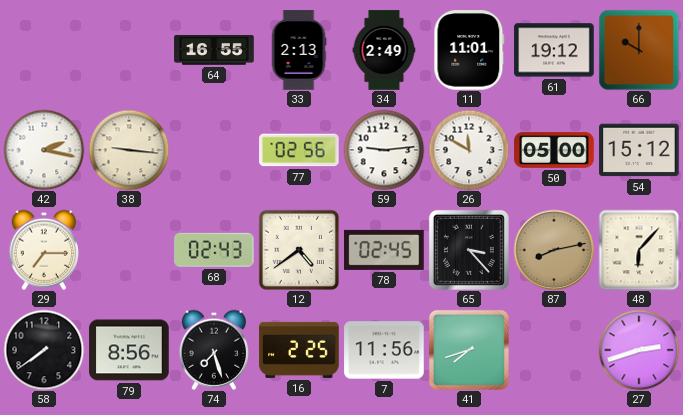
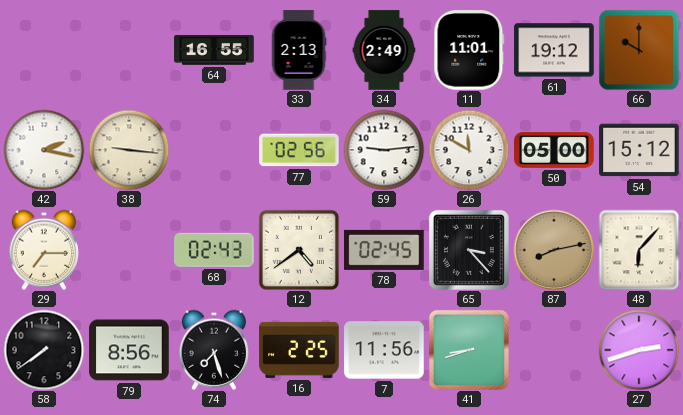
41: 7:42 -> 8:42 (469, 350)
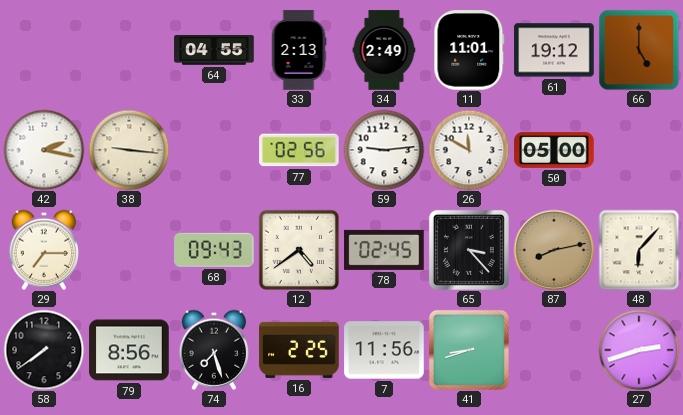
64: 16:55 -> 04:55 (214, 50)
66: 10:00 -> 5:00 (639, 50)
54: 15:12 -> none (639, 150)
68: 02:43 -> 09:43 (215, 250)
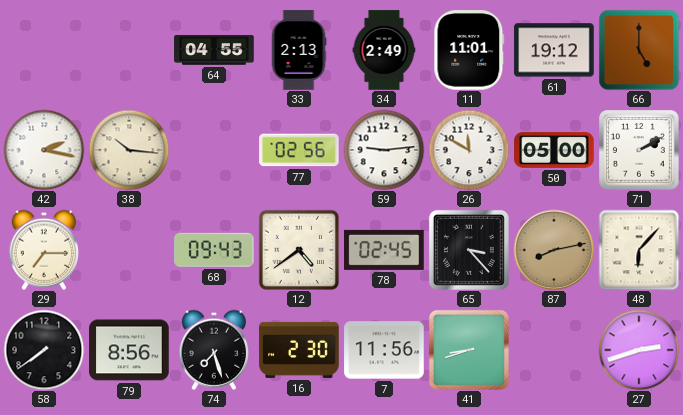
38: 9:16 -> 10:16 (129, 150)
71: none -> 2:10 (640, 151)
16: 2:25 -> 2:30 (299, 350)
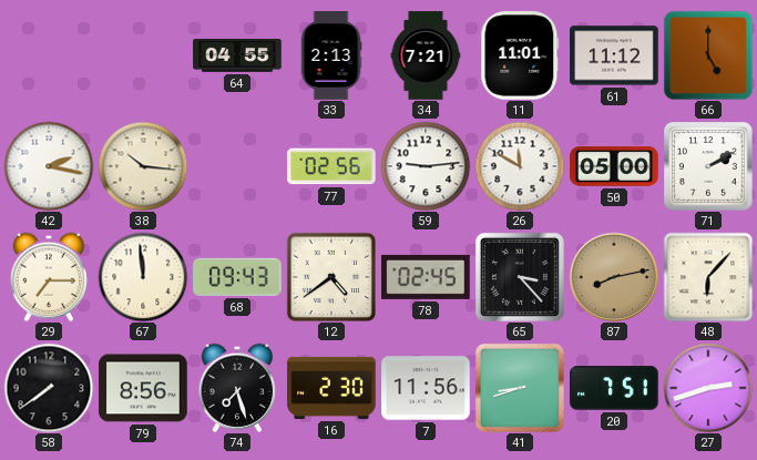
34: 2:49 -> 7:21 (426, 55)
61: 19:12 -> 11:12 (614, 55)
67: none -> 11:59 (143, 277)
20: none -> 7:51 (614, 388)
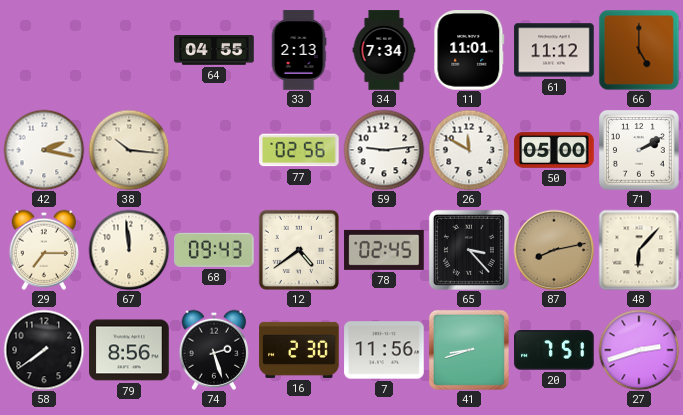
34: 7:21 -> 7:34 (384, 50)
74: 7:27 -> 2:27 (214, 350)
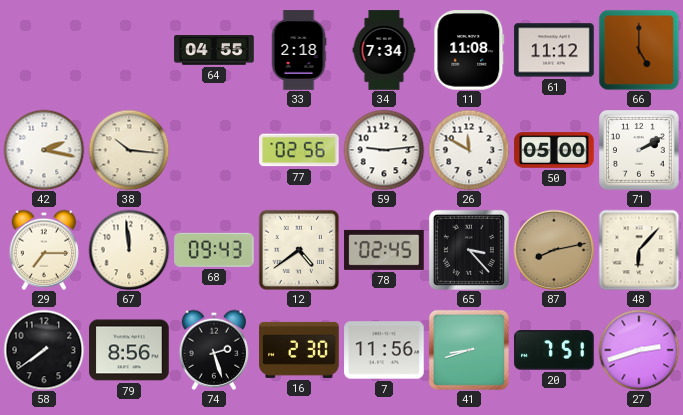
33: 2:13 -> 2:18 (299, 50)
11: 11:01 -> 11:08 (469, 50)
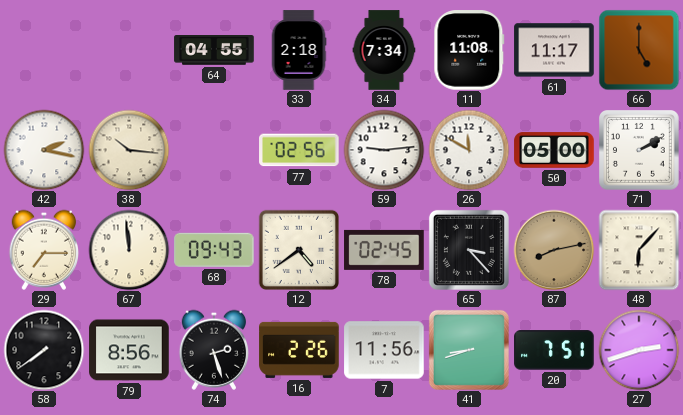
61: 11:12 -> 11:17 (554, 50)
16: 2:30 -> 2:26 (299, 350)
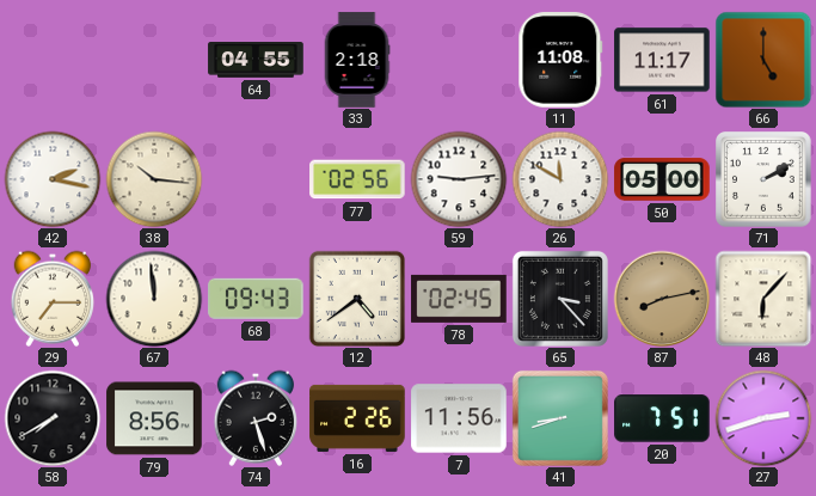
34: 7:34 -> none (384, 50)
58: 7:39 -> 7:40 (53, 418)
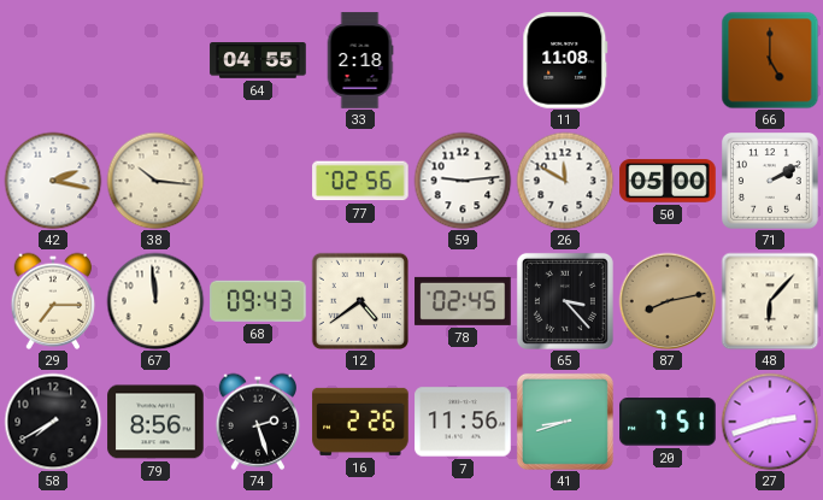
61: 11:17 -> none (662, 60)
